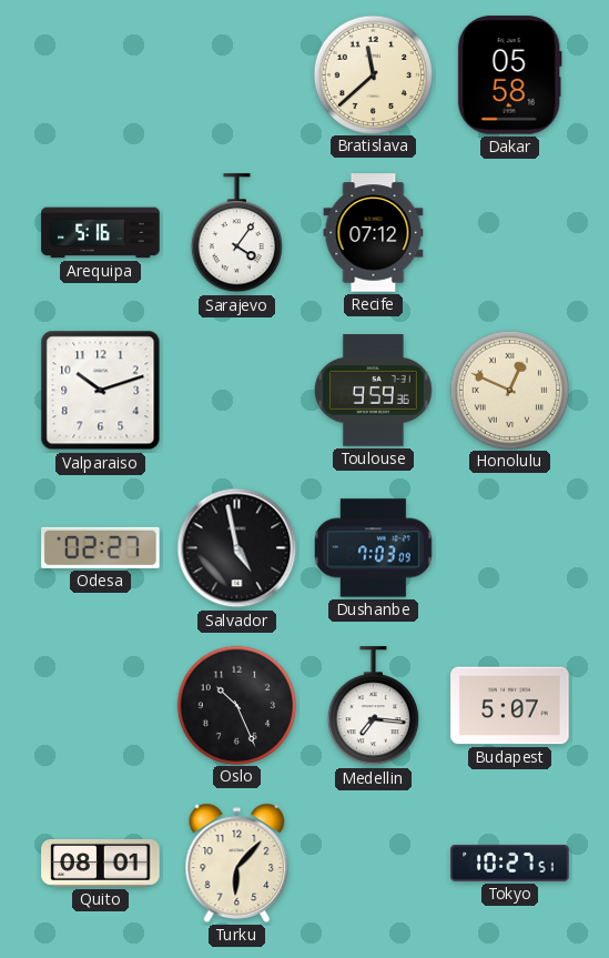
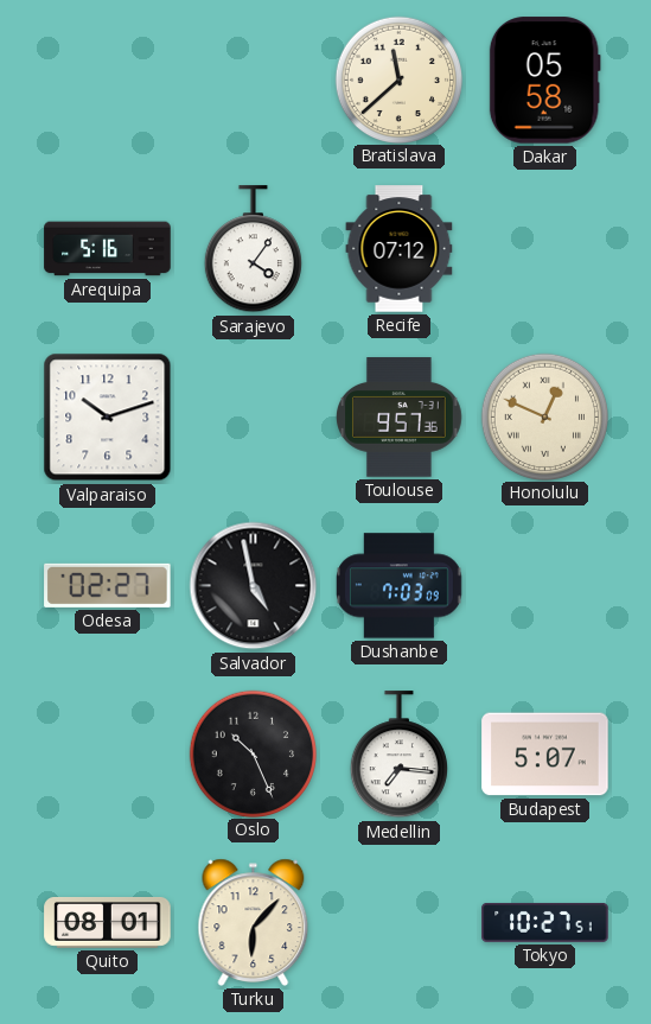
Toulouse: 9:59 -> 9:57 (400, 418)
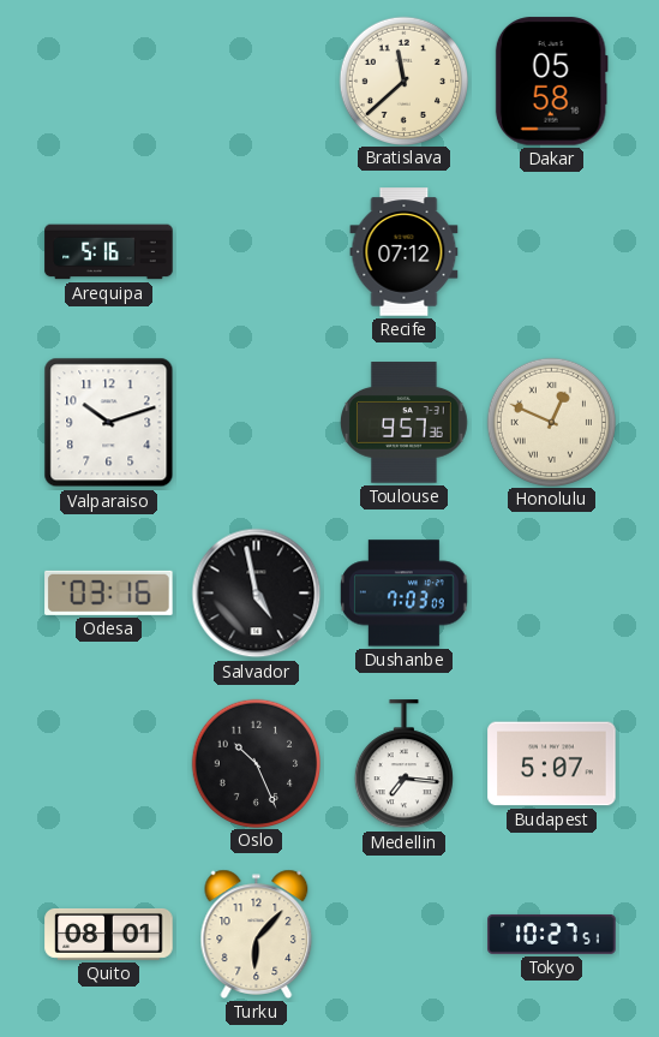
Sarajevo: 4:06 -> none (253, 249)
Odesa: 02:27 -> 03:16 (109, 592)
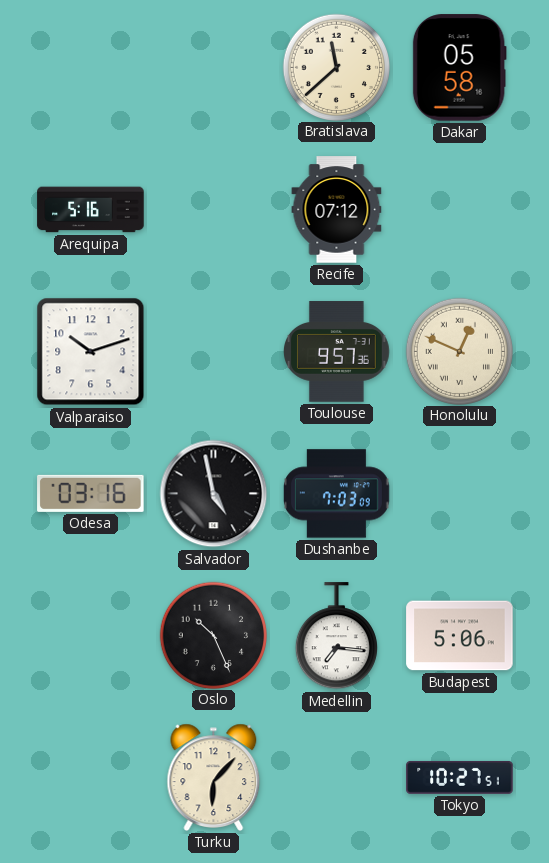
Budapest: 5:07 -> 5:06 (460, 636)
Quito: 08:01 -> none (109, 934)
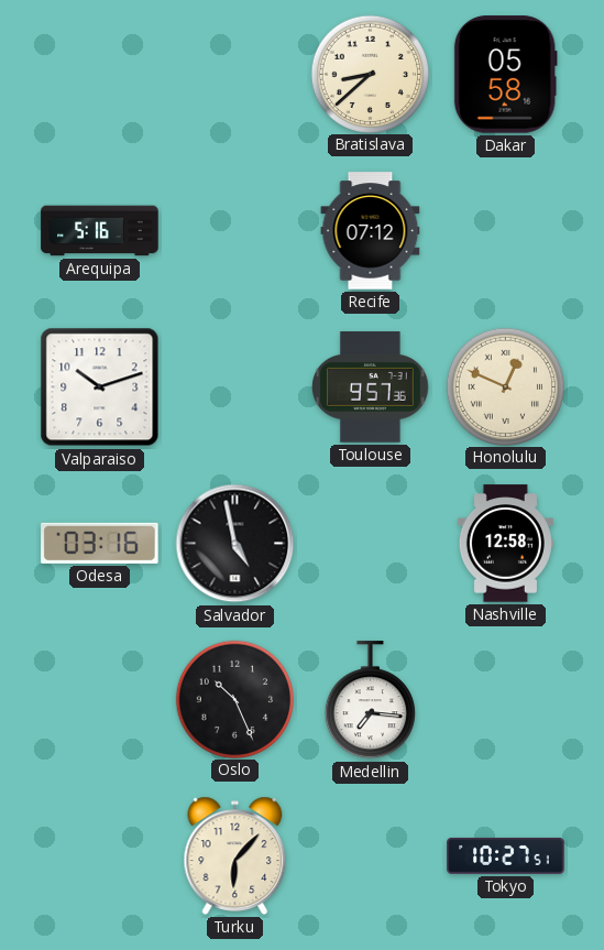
Bratislava: 11:38 -> 8:38 (370, 74)
Dushanbe: 7:03 -> none (336, 494)
Nashville: none -> 12:58 (505, 544)
Budapest: 5:06 -> none (460, 636)
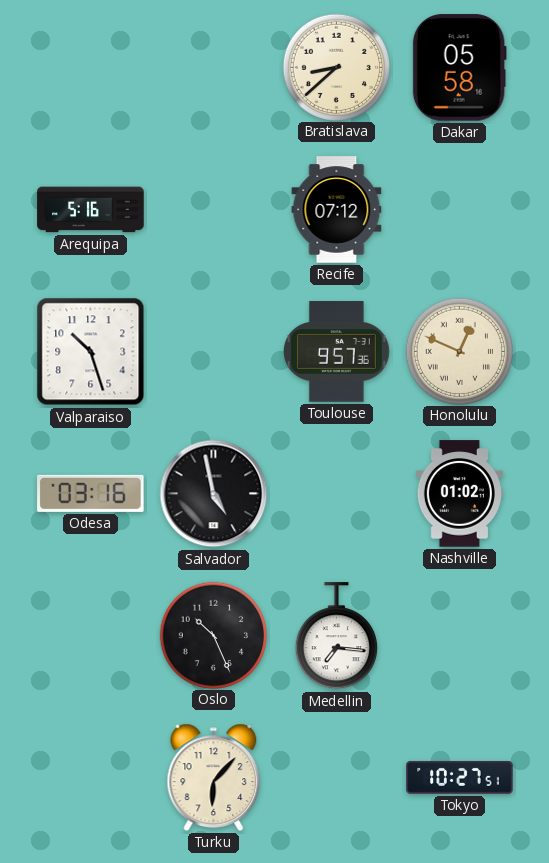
Valparaiso: 10:12 -> 10:27 (91, 352)
Nashville: 12:58 -> 01:02 (459, 494)
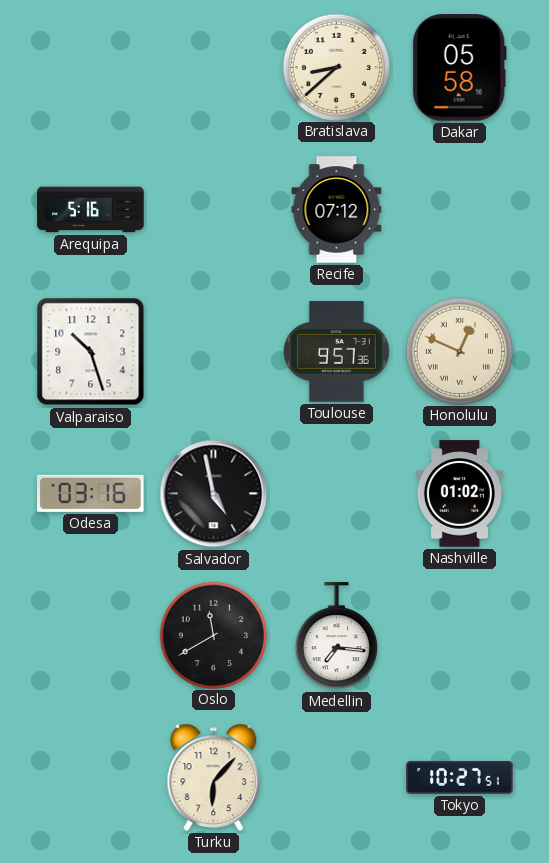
Oslo: 10:26 -> 11:40 (213, 635)
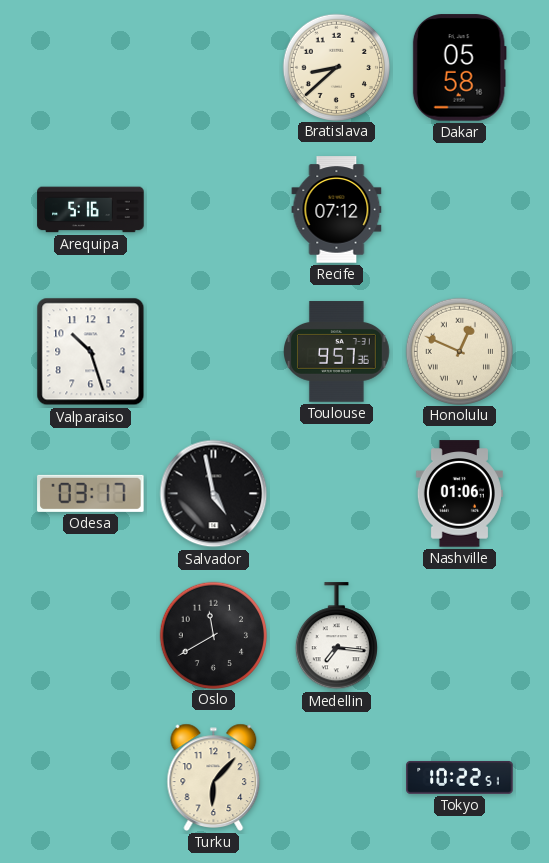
Odesa: 03:16 -> 03:17 (91, 493)
Nashville: 01:02 -> 01:06 (459, 494)
Tokyo: 10:27 -> 10:22 (460, 777)
